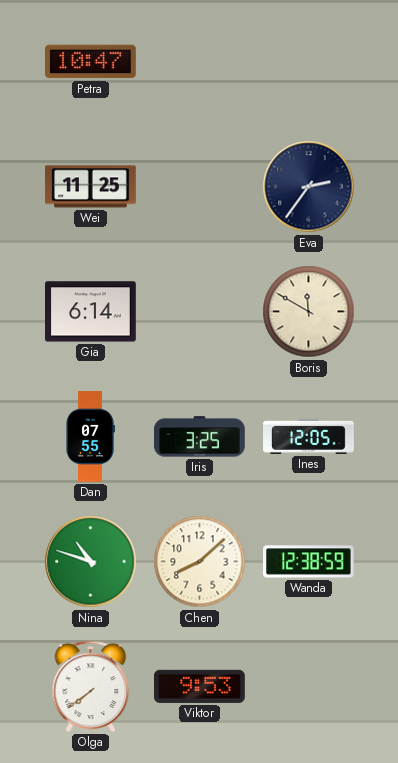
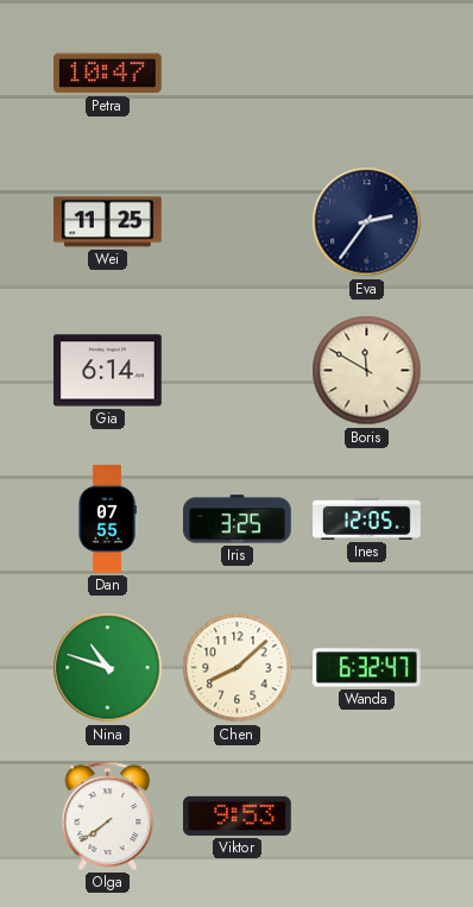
Wanda: 12:38 -> 6:32 (367, 668)
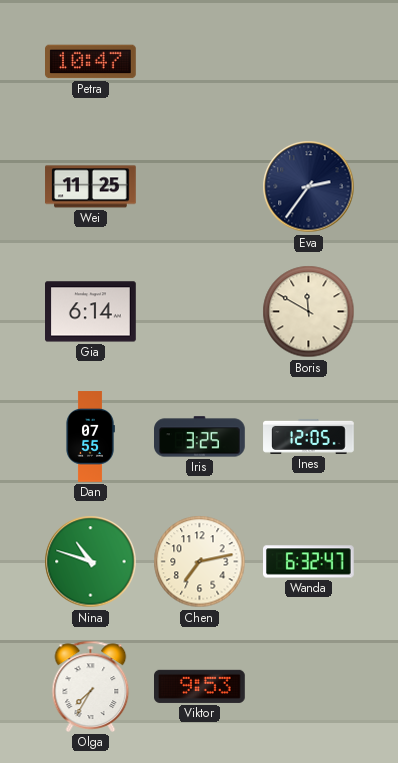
Chen: 8:08 -> 7:13 (200, 562)
Olga: 7:39 -> 7:35 (91, 686)
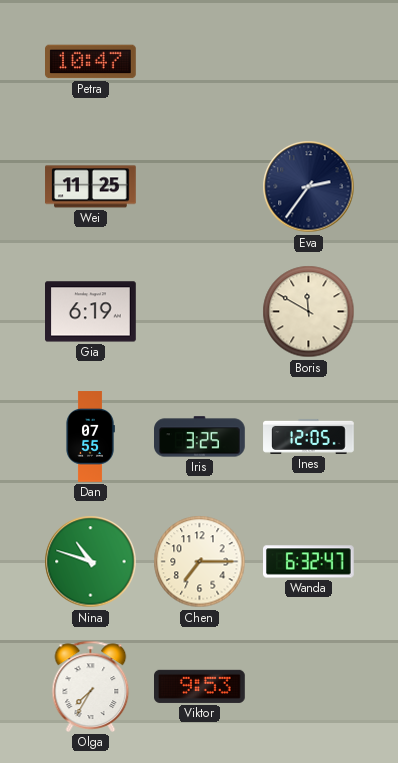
Gia: 6:14 -> 6:19 (91, 312)
Chen: 7:13 -> 7:15 (200, 562)
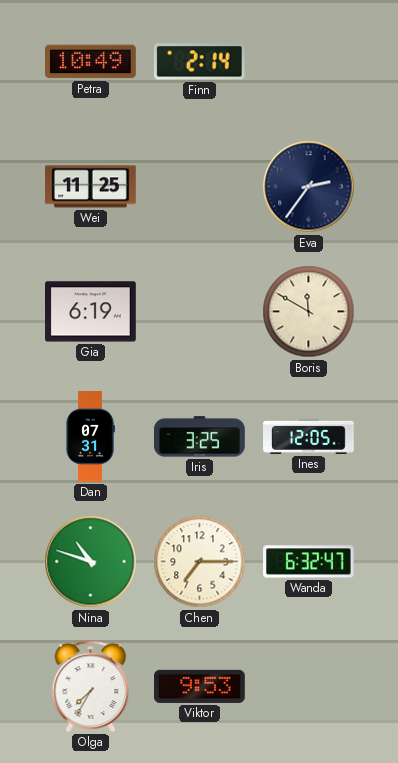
Petra: 10:47 -> 10:49 (91, 62)
Finn: none -> 2:14 (199, 62)
Dan: 07:55 -> 07:31 (90, 437)
